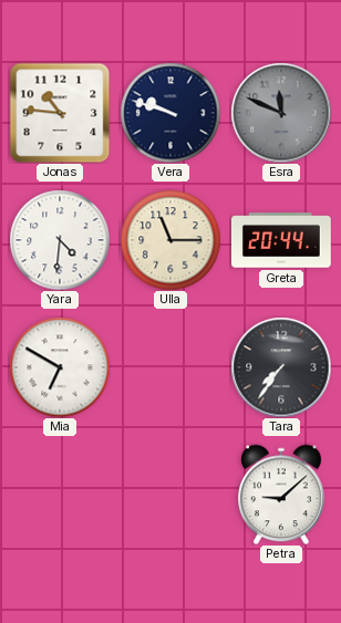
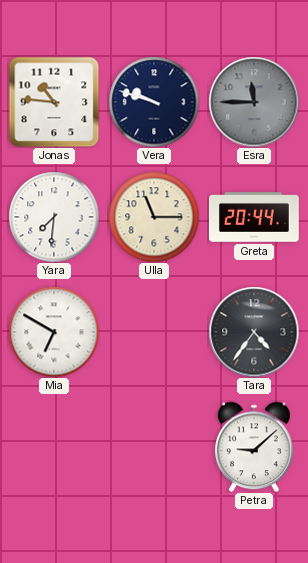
Esra: 11:49 -> 11:45 (254, 102)
Yara: 4:31 -> 7:31 (54, 217)
Tara: 7:36 -> 4:36 (254, 332)
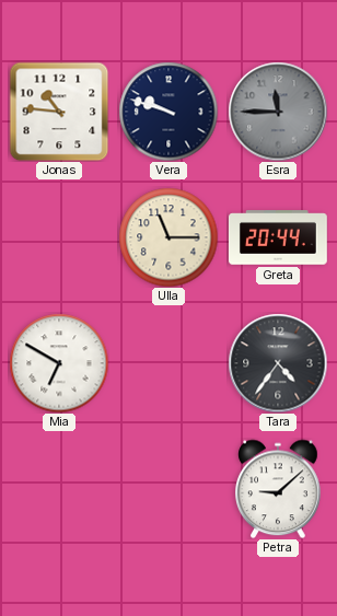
Yara: 7:31 -> none (54, 217)
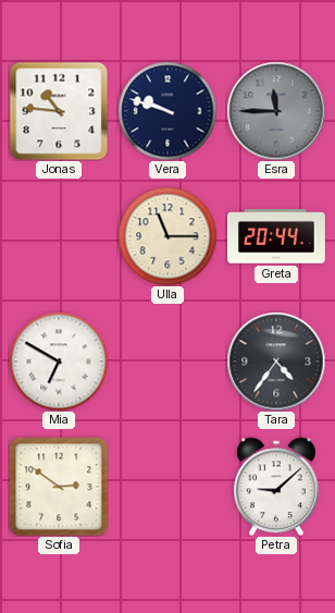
Sofia: none -> 2:51 (59, 487)
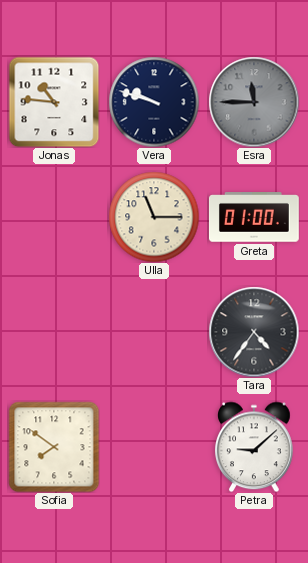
Greta: 20:44 -> 01:00 (254, 217)
Mia: 6:50 -> none (59, 361)
Sofia: 2:51 -> 7:51 (54, 447)
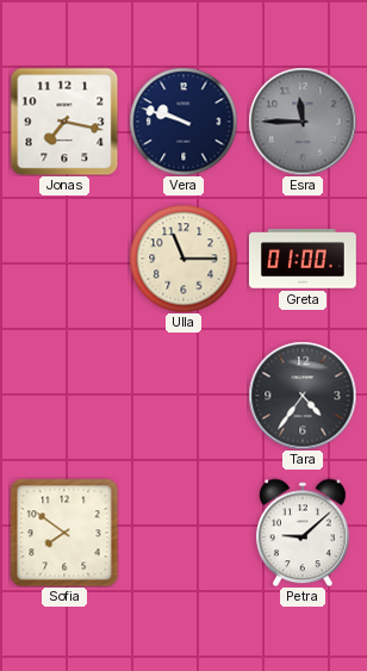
Jonas: 10:46 -> 7:17 (64, 122)
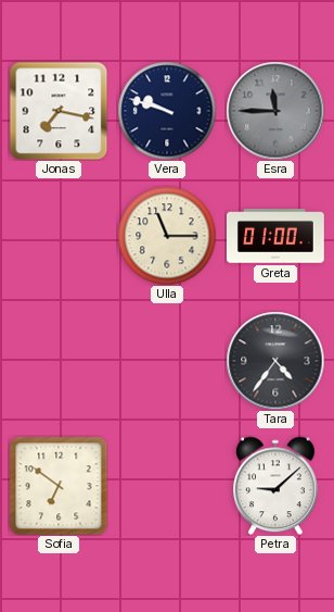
Sofia: 7:51 -> 6:51 (59, 486)
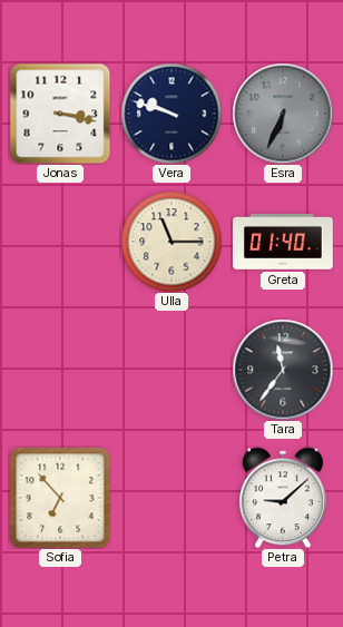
Jonas: 7:17 -> 3:17 (60, 114)
Esra: 11:45 -> 6:34 (283, 114)
Greta: 01:00 -> 01:40 (283, 242)
Tara: 4:36 -> 11:36 (283, 370)
Sofia: 6:51 -> 6:53 (60, 498)
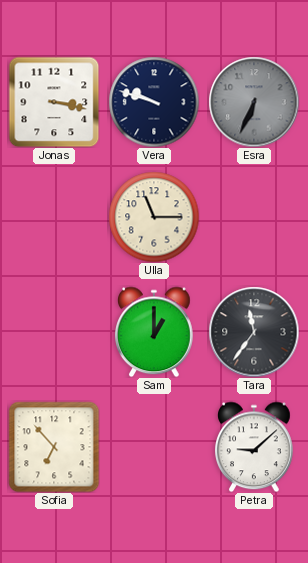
Greta: 01:40 -> none (283, 242)
Sam: none -> 1:00 (155, 332)
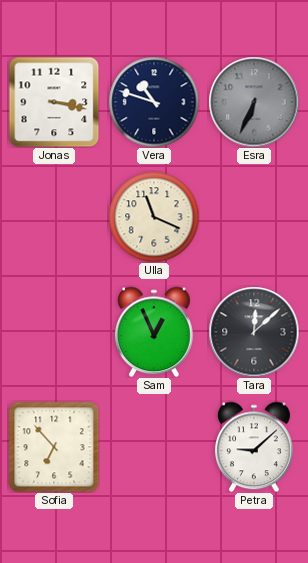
Vera: 9:48 -> 10:48 (154, 102)
Ulla: 11:15 -> 11:19 (154, 217)
Sam: 1:00 -> 12:56 (155, 332)
Tara: 11:36 -> 12:08 (254, 332)
